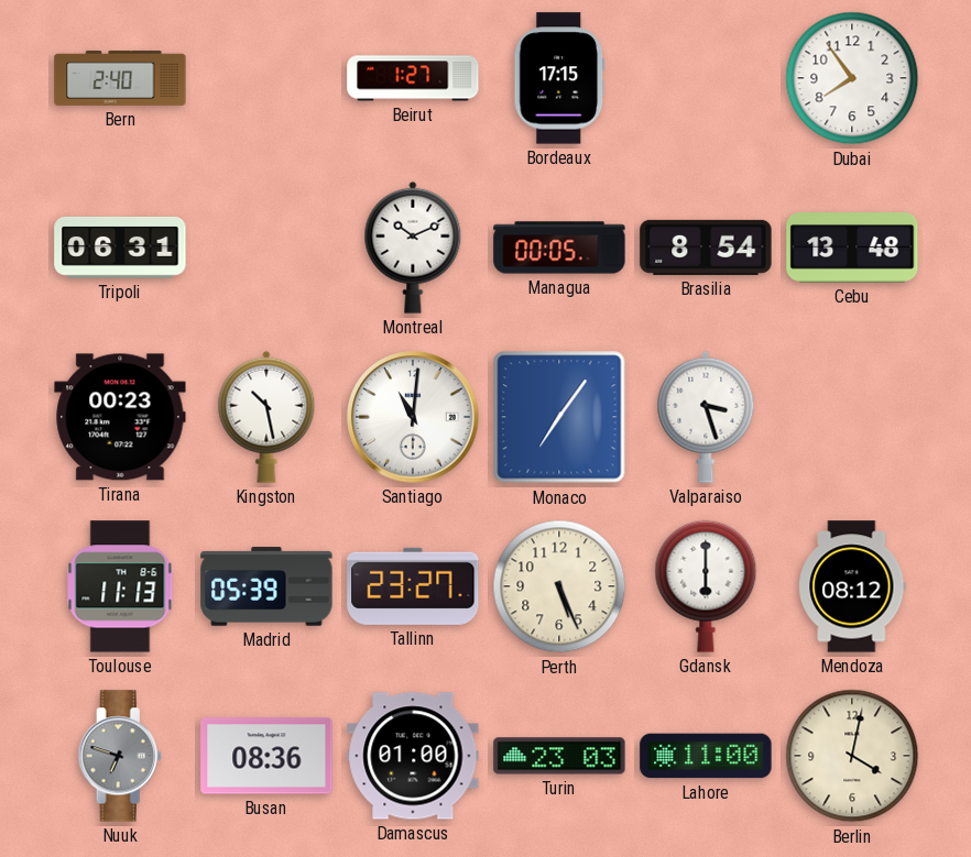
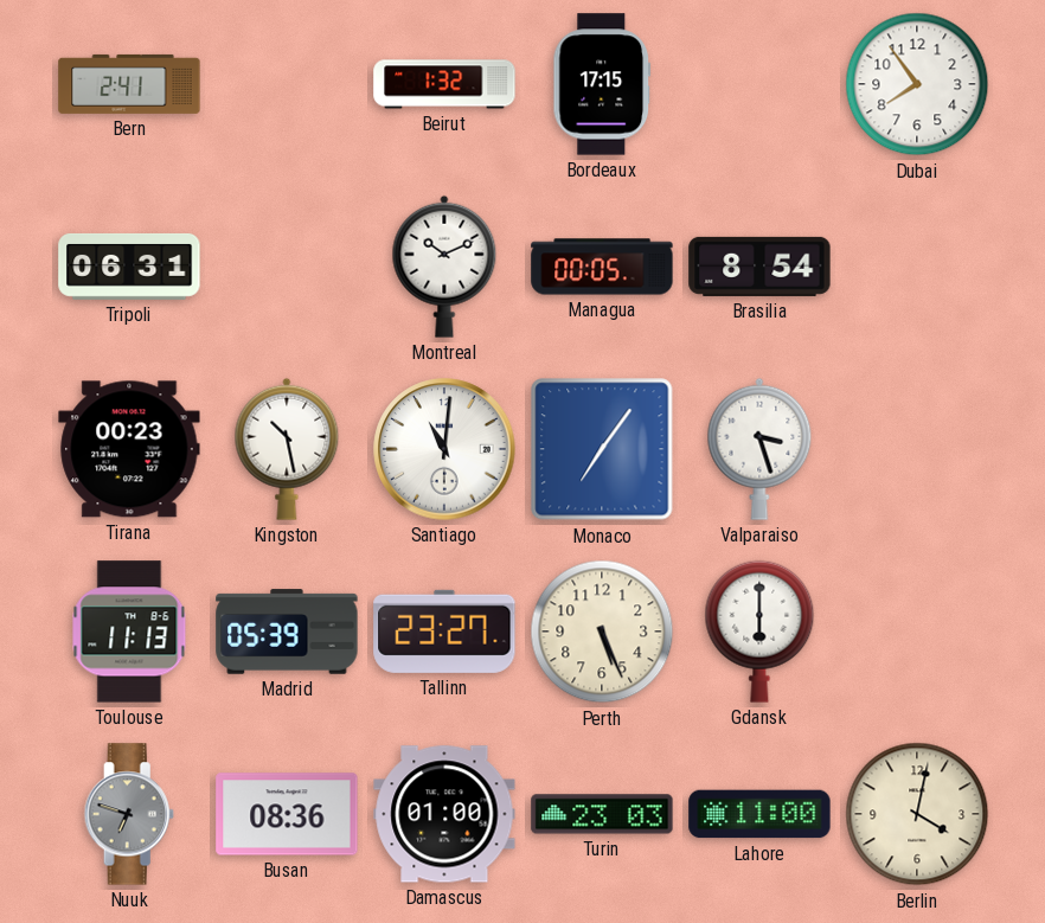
Bern: 2:40 -> 2:41 (129, 84)
Beirut: 1:27 -> 1:32 (444, 84)
Cebu: 13:48 -> none (852, 249)
Mendoza: 08:12 -> none (852, 586)
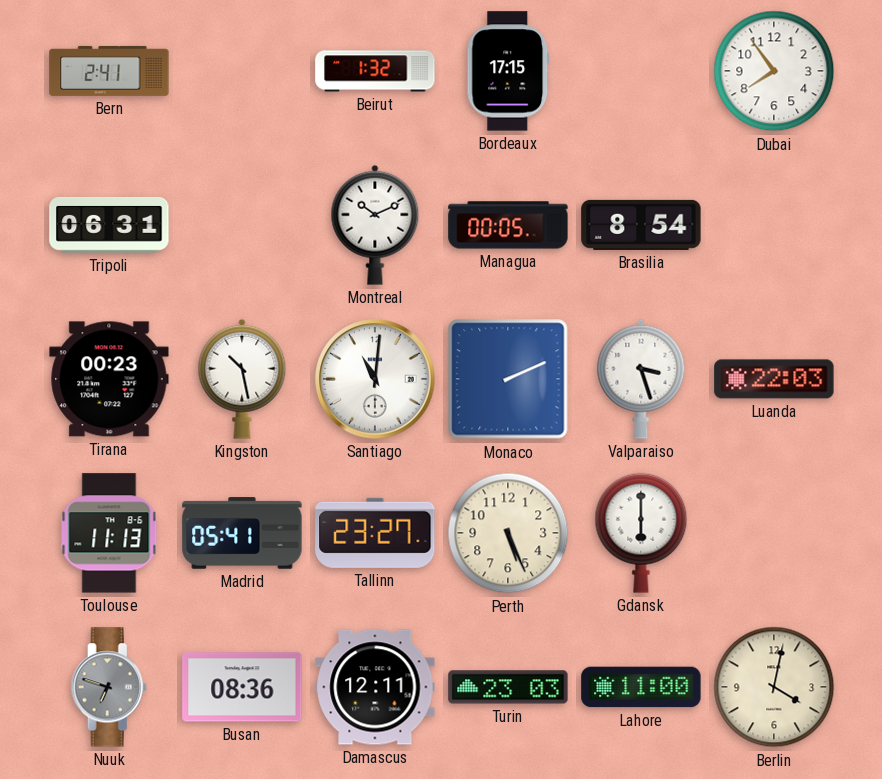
Monaco: 7:06 -> 2:11 (508, 379)
Luanda: none -> 22:03 (774, 379)
Madrid: 05:39 -> 05:41 (242, 533)
Damascus: 01:00 -> 12:11 (375, 687)
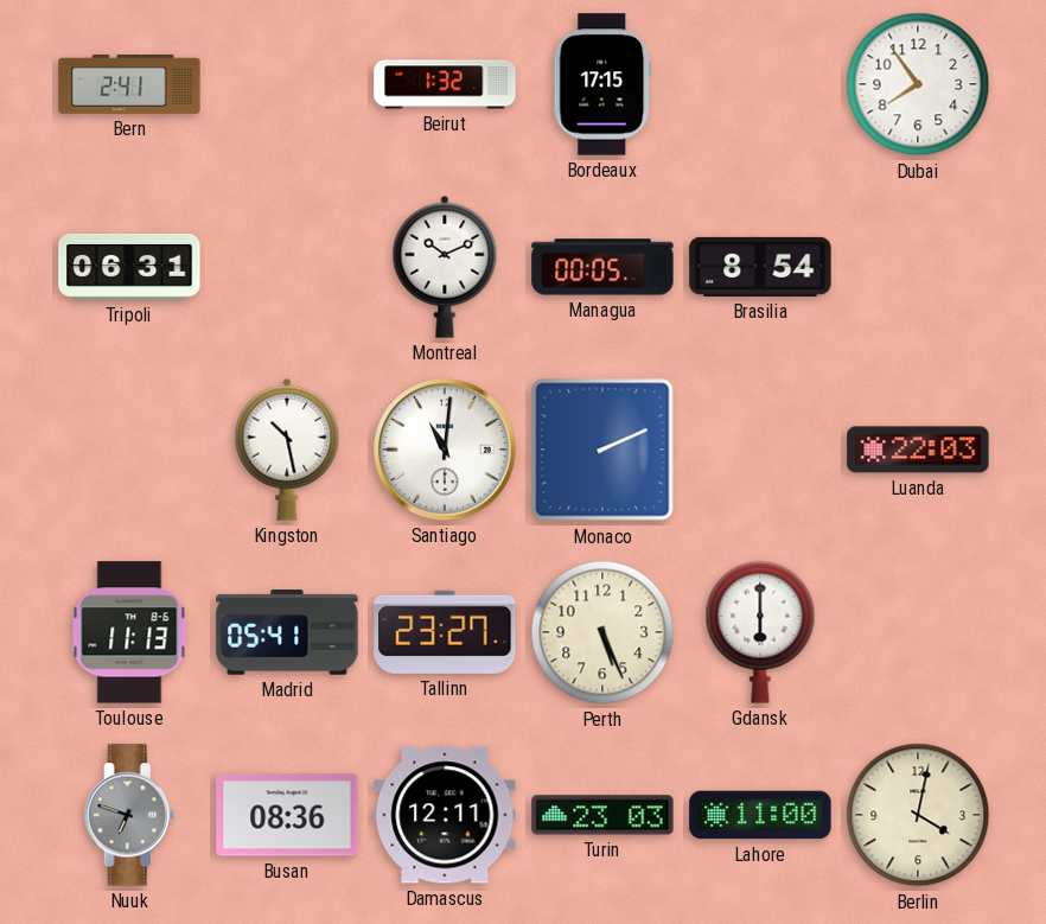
Tirana: 00:23 -> none (109, 379)
Valparaiso: 3:27 -> none (641, 379)
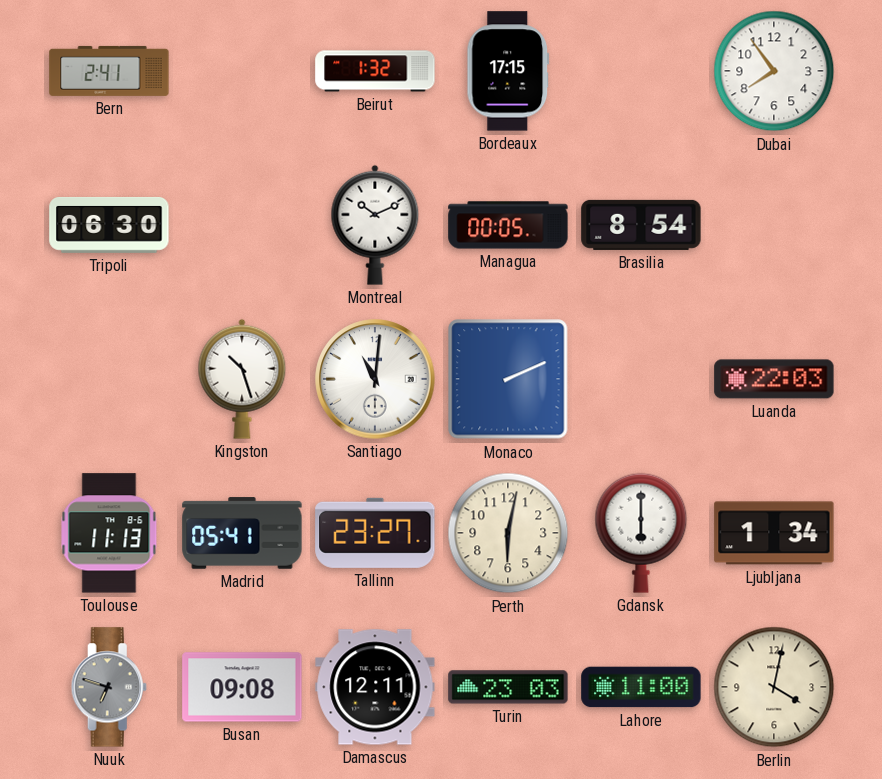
Tripoli: 06:31 -> 06:30 (109, 225)
Kingston: 10:28 -> 10:27 (242, 379)
Perth: 5:26 -> 6:02 (508, 533)
Ljubljana: none -> 1:34 (774, 533)
Busan: 08:36 -> 09:08 (242, 687)
